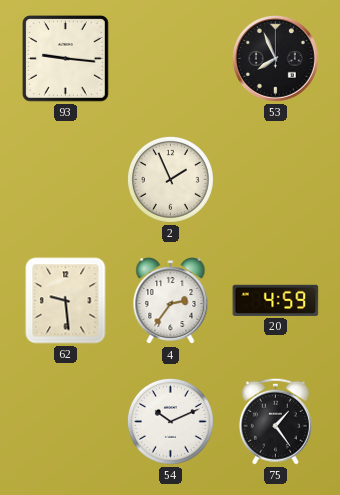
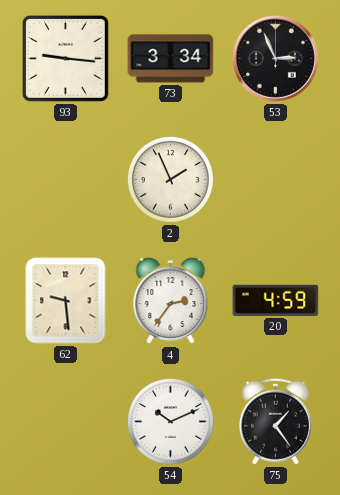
73: none -> 3:34 (171, 59)
53: 7:56 -> 2:56 (276, 59)
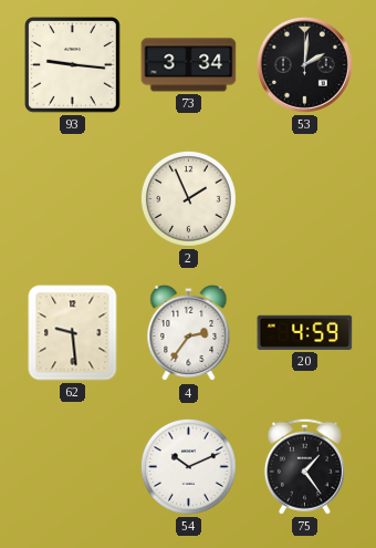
53: 2:56 -> 2:01 (305, 65)
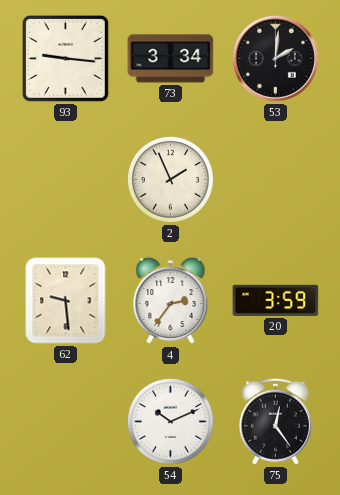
20: 4:59 -> 3:59 (276, 300)
75: 1:24 -> 12:24 (275, 421)
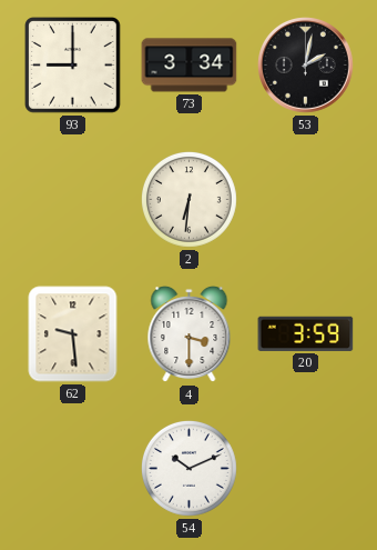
93: 9:16 -> 9:00 (73, 66)
53: 2:01 -> 2:02 (306, 66)
2: 1:56 -> 6:31 (188, 199)
4: 2:36 -> 3:30 (190, 334)
75: 12:24 -> none (275, 421)
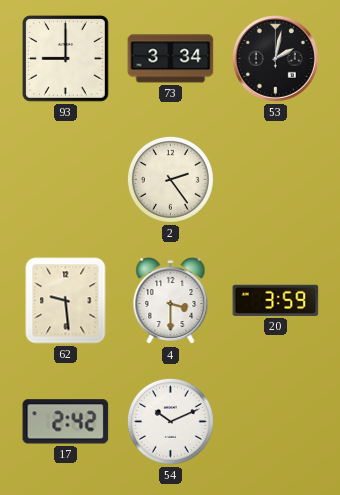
2: 6:31 -> 2:24 (170, 179)
17: none -> 2:42 (66, 422)
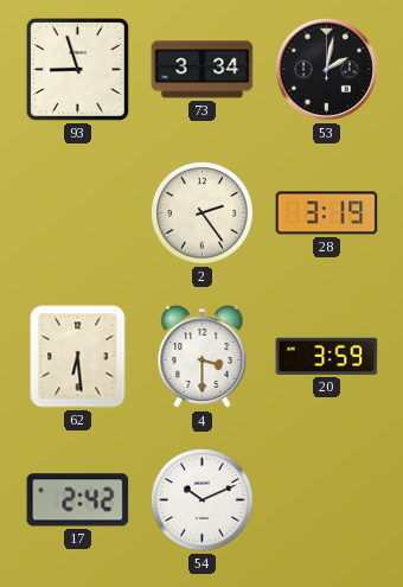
93: 9:00 -> 8:57 (78, 70)
28: none -> 3:19 (327, 213)
62: 9:29 -> 6:29 (78, 357)
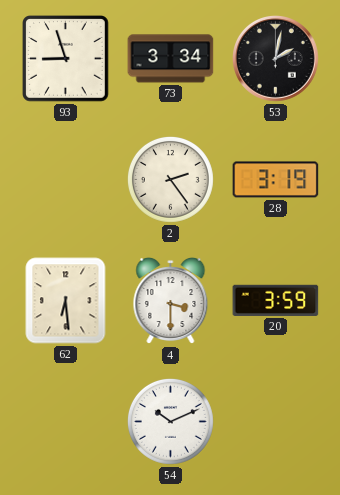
17: 2:42 -> none (78, 500)
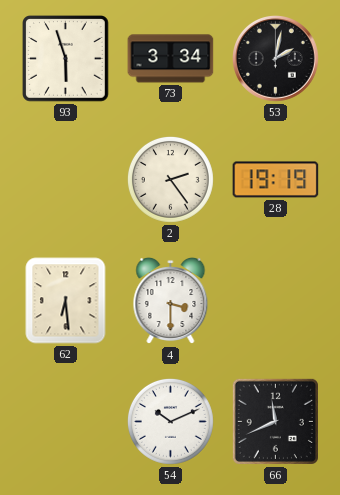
93: 8:57 -> 5:57 (66, 59)
28: 3:19 -> 19:19 (276, 180)
20: 3:59 -> none (276, 300)
66: none -> 11:41 (275, 421)
